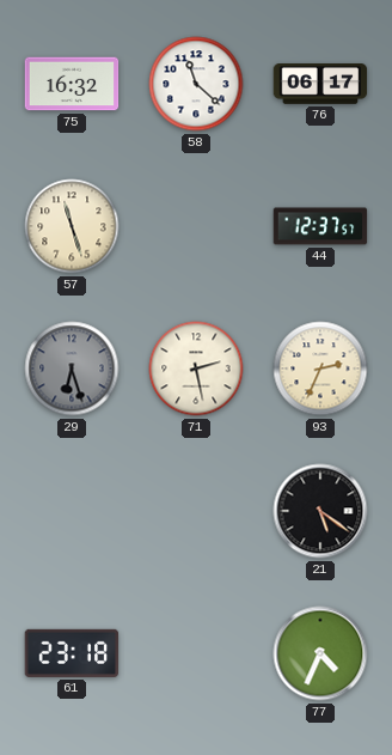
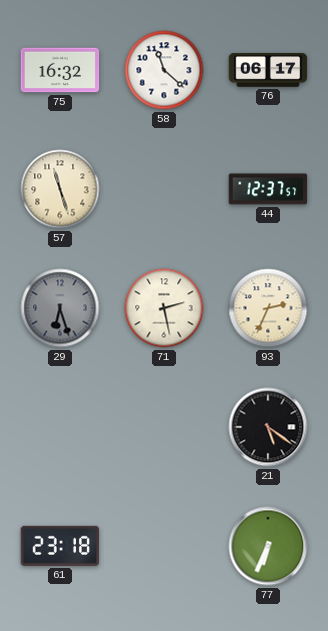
77: 4:34 -> 6:34 (268, 546)
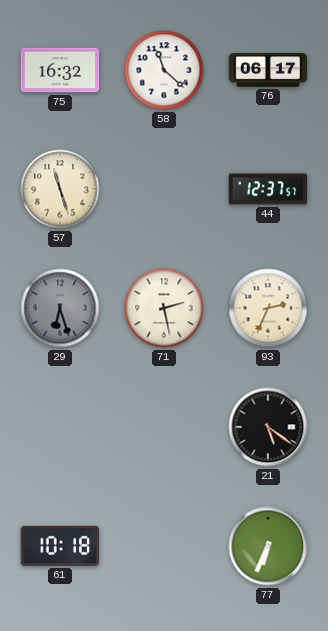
61: 23:18 -> 10:18 (60, 546)
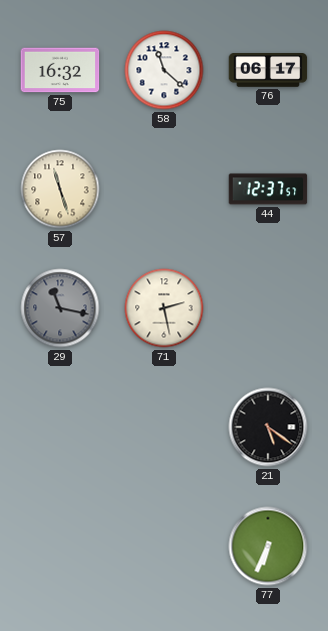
29: 6:27 -> 11:17 (60, 308)
93: 2:34 -> none (268, 308)
61: 10:18 -> none (60, 546)
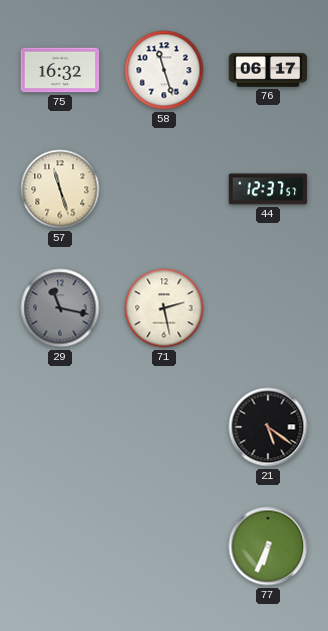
58: 11:22 -> 11:27 (164, 70)
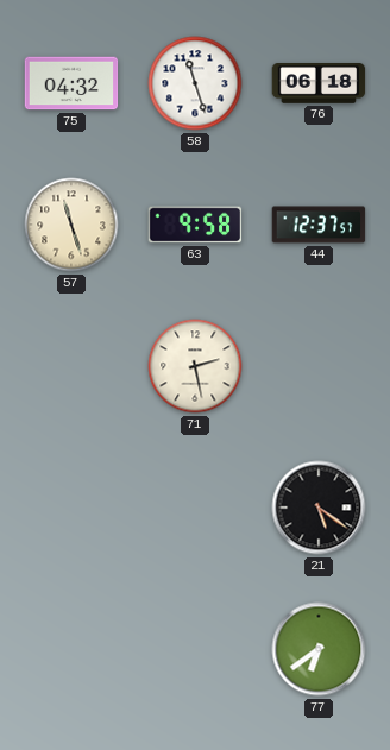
75: 16:32 -> 04:32 (71, 83)
76: 06:17 -> 06:18 (319, 84)
63: none -> 9:58 (195, 225)
29: 11:17 -> none (60, 308)
77: 6:34 -> 6:39 (319, 649)
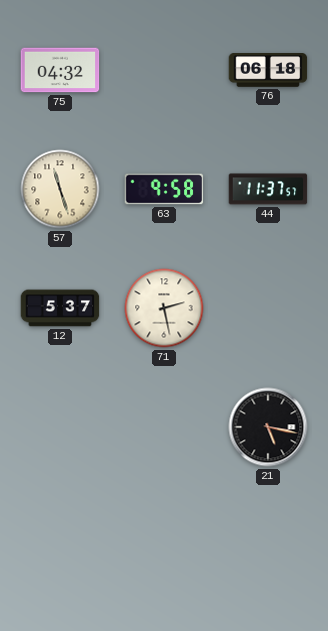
58: 11:27 -> none (195, 83)
44: 12:37 -> 11:37 (268, 189)
12: none -> 5:37 (60, 308)
21: 5:21 -> 5:17 (268, 427)
77: 6:39 -> none (319, 649)
